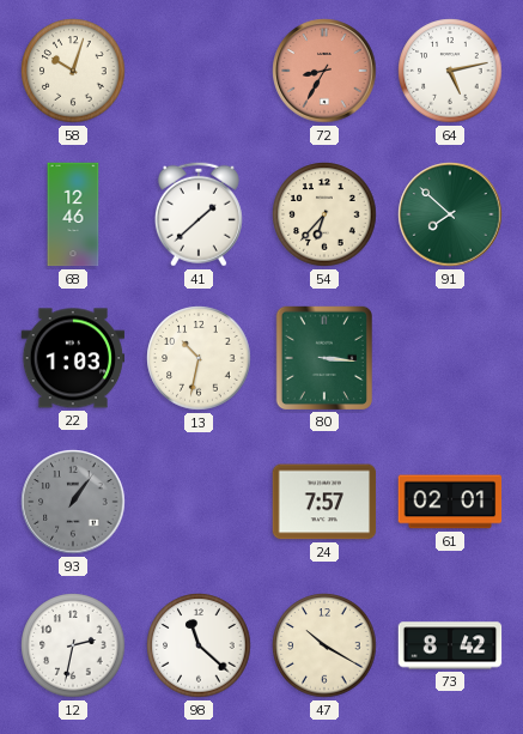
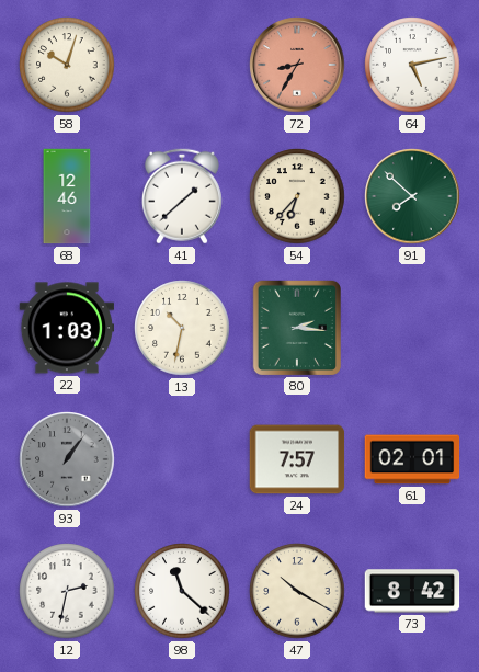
80: 3:16 -> 2:16 (296, 327)
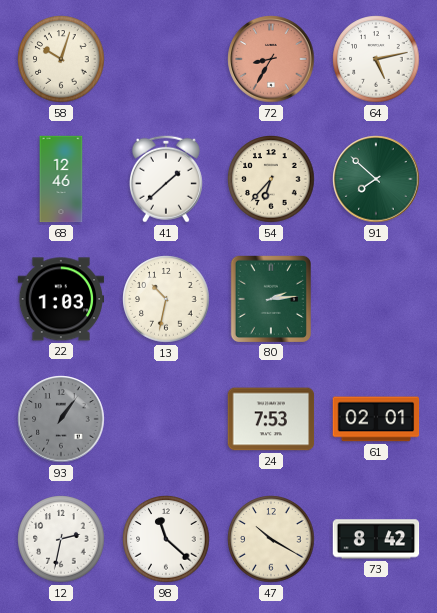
80: 2:16 -> 2:14 (270, 298)
24: 7:57 -> 7:53 (271, 419)
